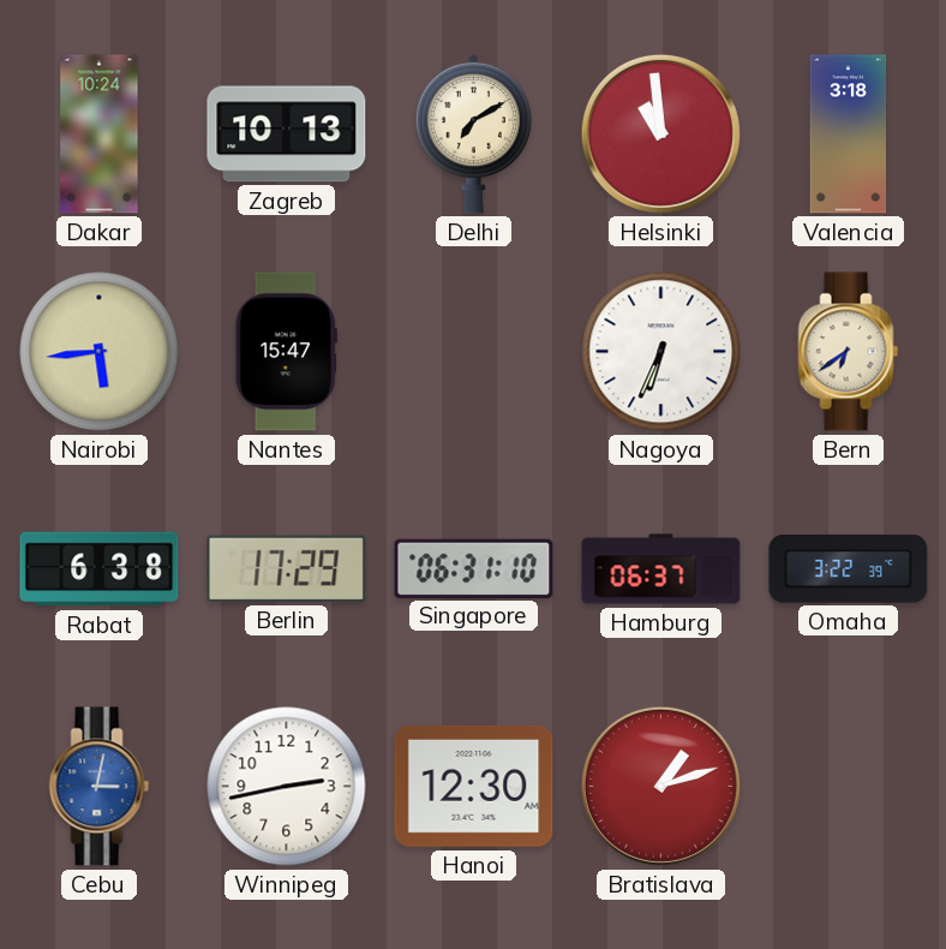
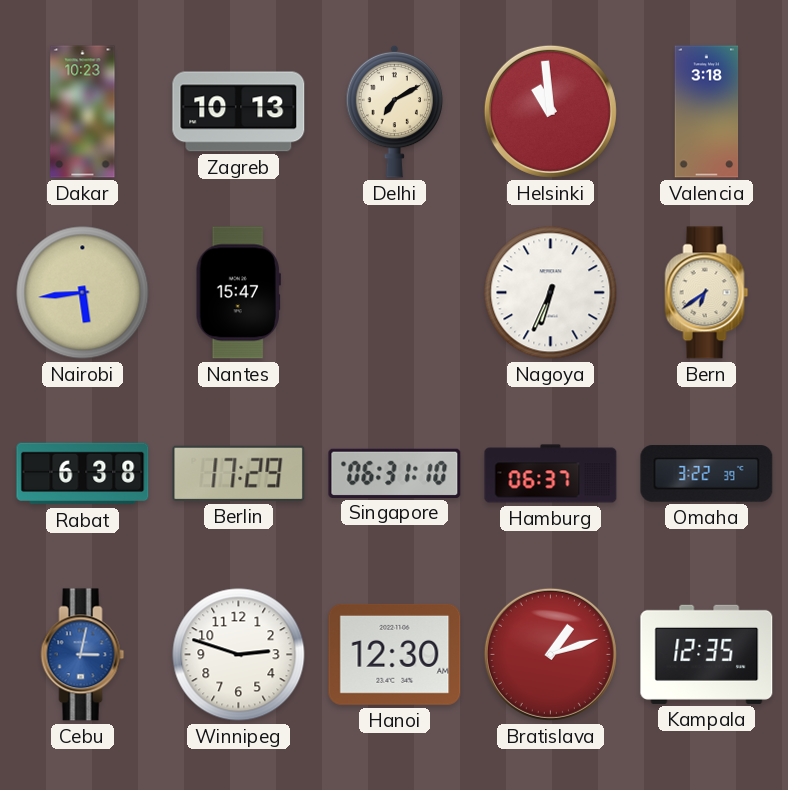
Dakar: 10:24 -> 10:23 (83, 112)
Winnipeg: 2:43 -> 2:48 (239, 655)
Kampala: none -> 12:35 (707, 654)
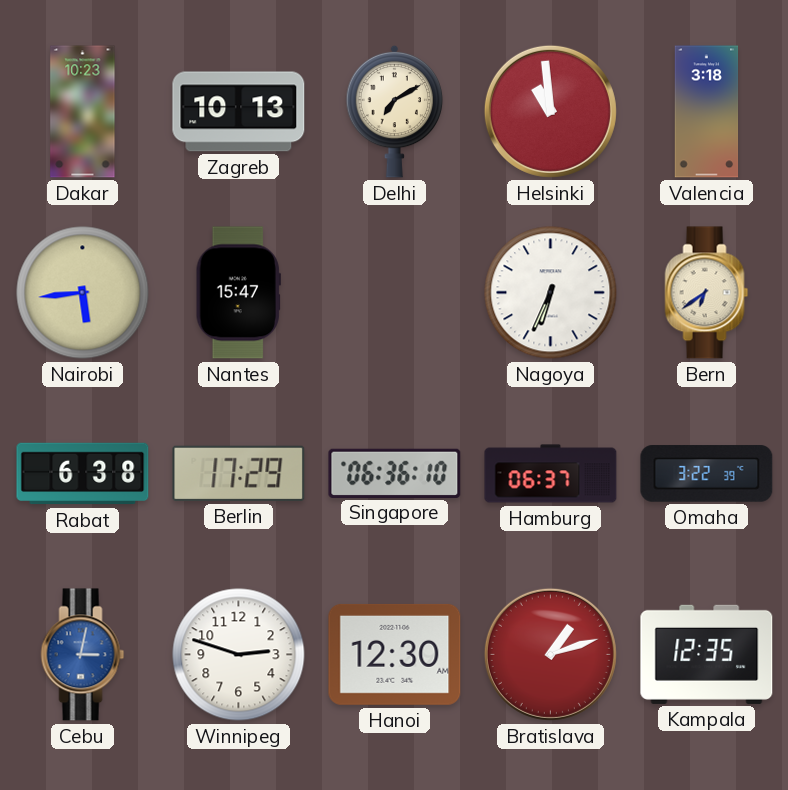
Singapore: 06:31 -> 06:36 (395, 473)
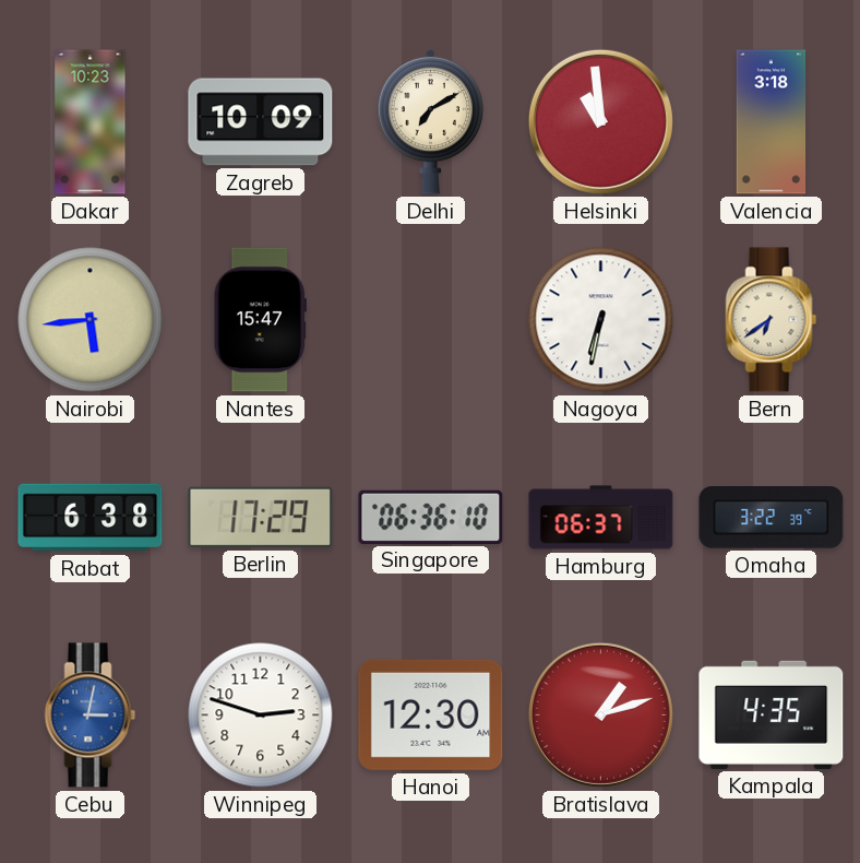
Zagreb: 10:13 -> 10:09 (261, 122)
Nagoya: 6:34 -> 6:32 (601, 320)
Kampala: 12:35 -> 4:35 (772, 714)
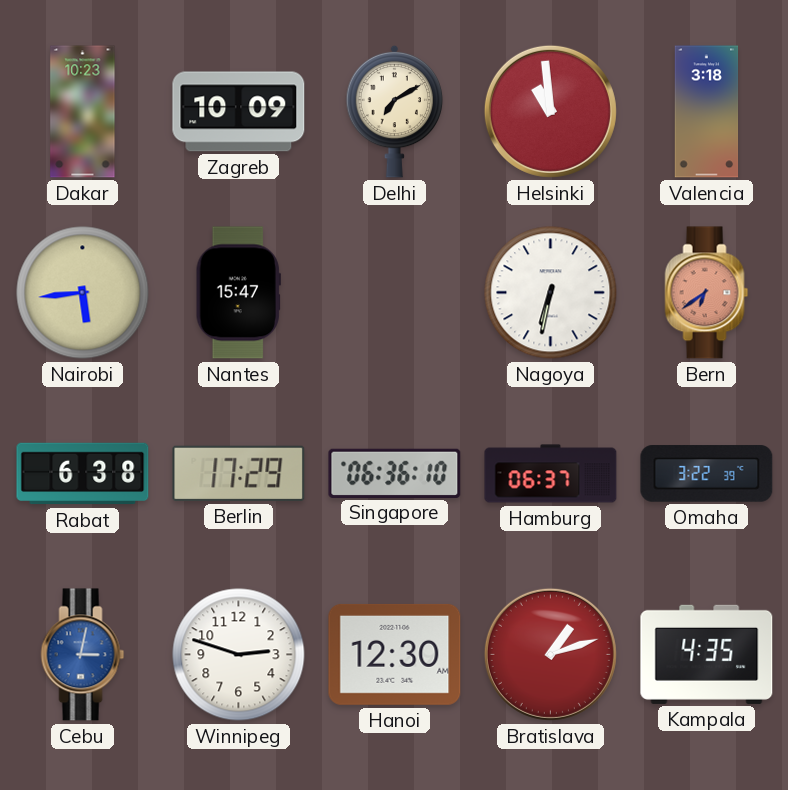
Bern dial: cream -> salmon (707, 293)
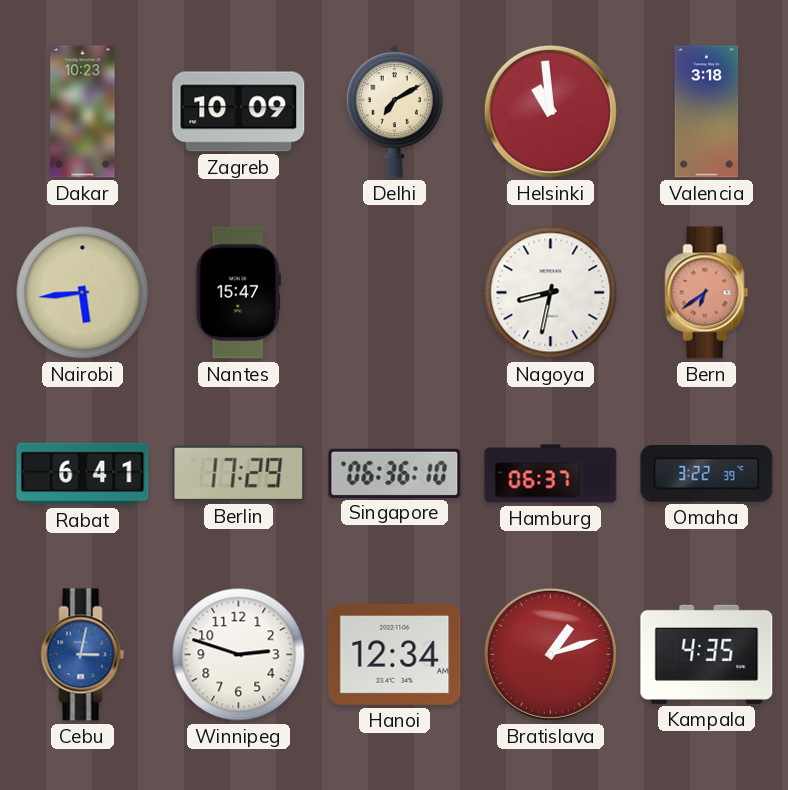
Nagoya: 6:32 -> 8:32 (551, 293)
Rabat: 6:38 -> 6:41 (83, 474)
Hanoi: 12:30 -> 12:34 (395, 654)
